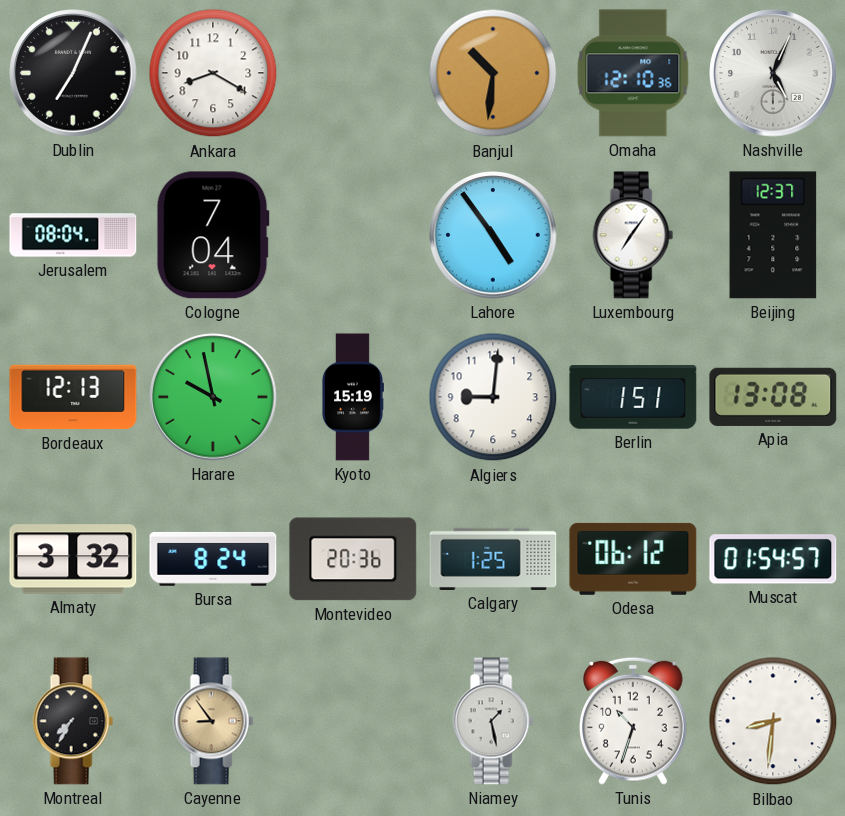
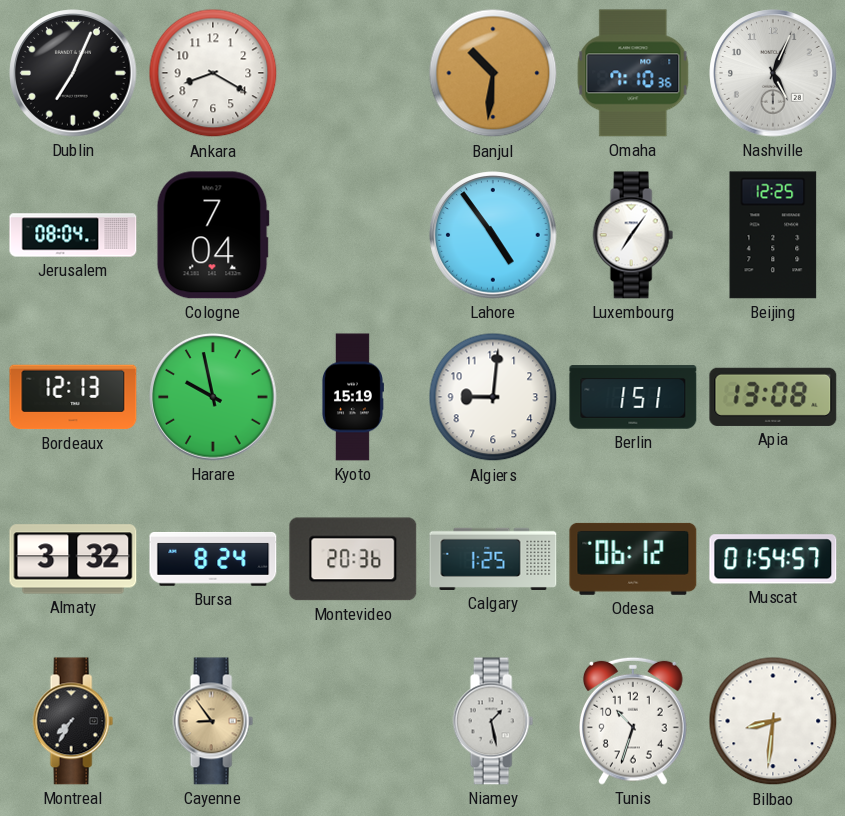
Omaha: 12:10 -> 7:10 (633, 73)
Beijing: 12:37 -> 12:25 (773, 235)
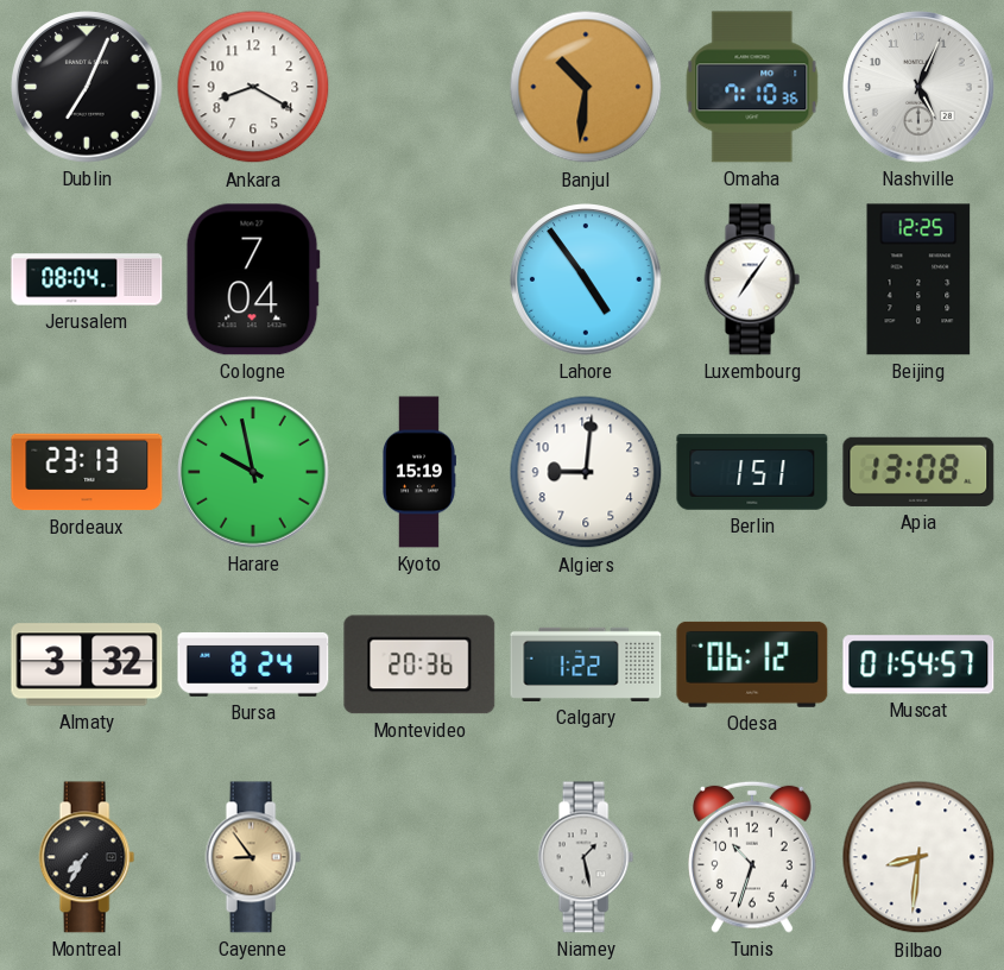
Bordeaux: 12:13 -> 23:13 (87, 472)
Calgary: 1:25 -> 1:22 (586, 664)
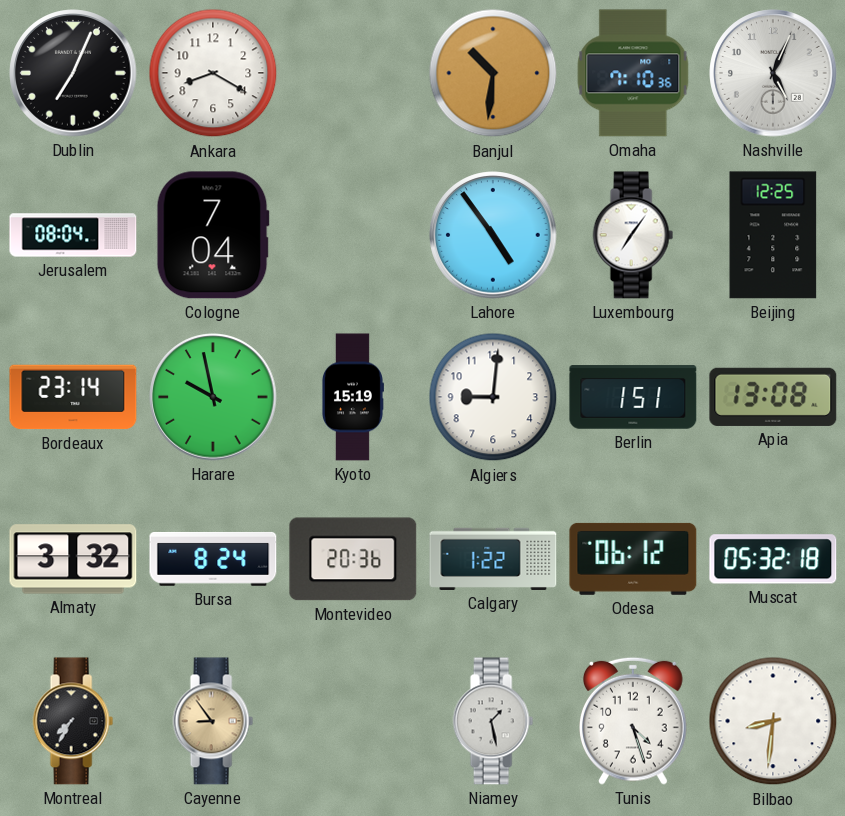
Bordeaux: 23:13 -> 23:14 (73, 397)
Muscat: 01:54 -> 05:32 (773, 559)
Tunis: 10:33 -> 4:27 (634, 721)
